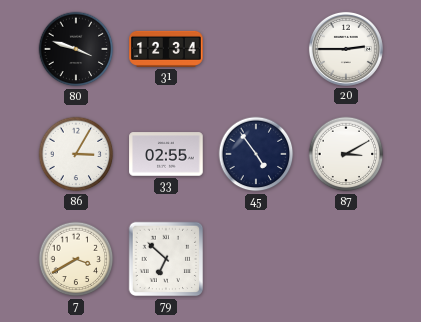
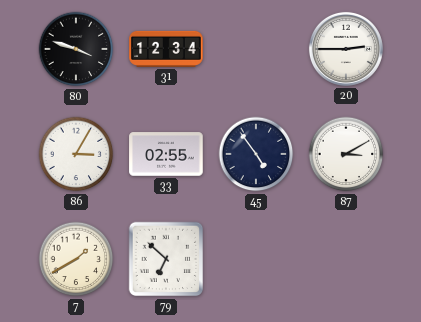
7: 3:40 -> 1:40 (76, 259)
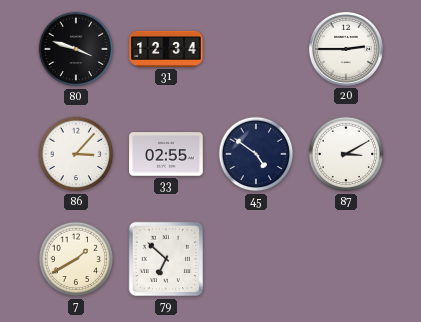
86: 3:05 -> 3:07 (76, 154)
45: 4:54 -> 4:51 (256, 154)
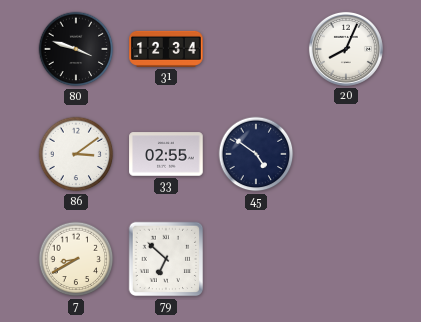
20: 2:45 -> 8:04 (346, 49)
86: 3:07 -> 3:09 (76, 154)
87: 3:10 -> none (346, 154)
7: 1:40 -> 8:40 (76, 259)
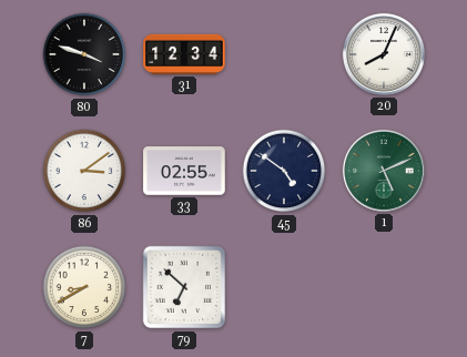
1: none -> 5:11 (384, 171)
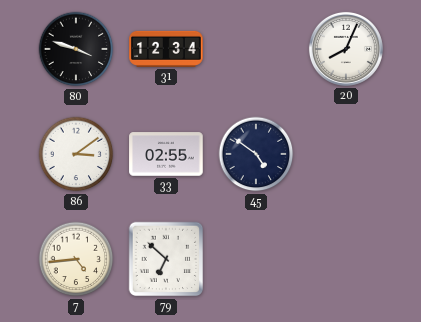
1: 5:11 -> none (384, 171)
7: 8:40 -> 4:44 (76, 259)
